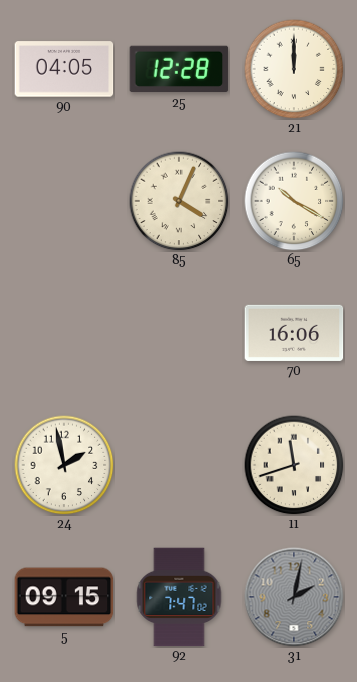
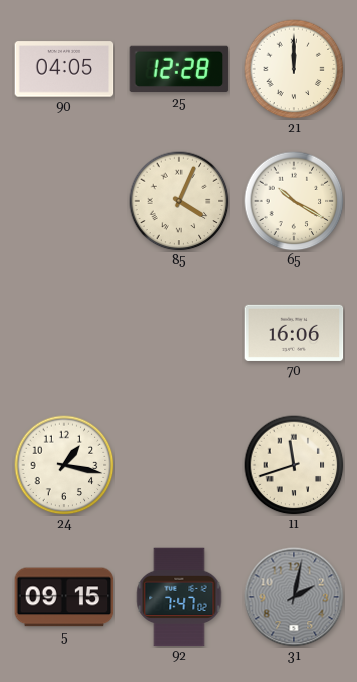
24: 1:58 -> 1:17 (64, 465)
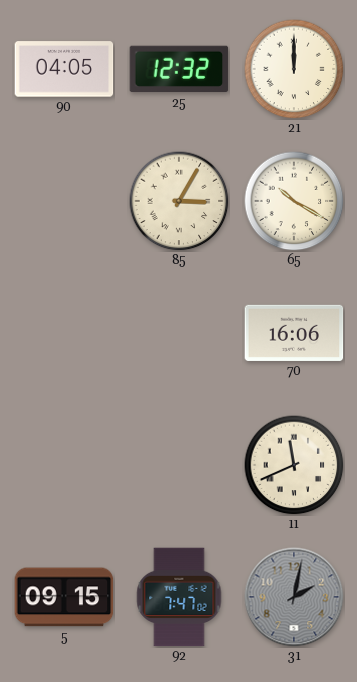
25: 12:28 -> 12:32 (179, 69)
85: 4:04 -> 3:05 (179, 201)
24: 1:17 -> none (64, 465)
11: 11:42 -> 11:41 (294, 465)
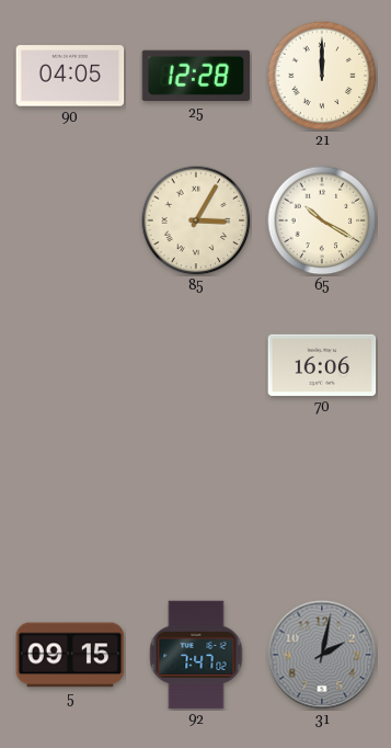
25: 12:32 -> 12:28 (196, 76)
11: 11:41 -> none (294, 465)
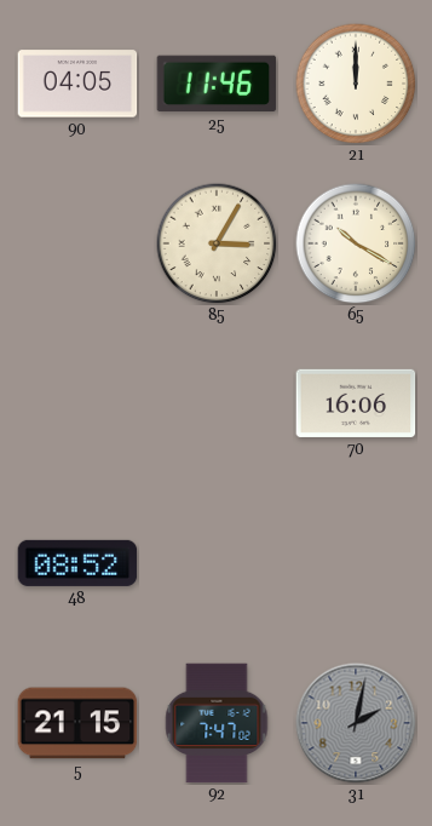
25: 12:28 -> 11:46 (217, 84)
48: none -> 08:52 (77, 563)
5: 09:15 -> 21:15 (77, 723)
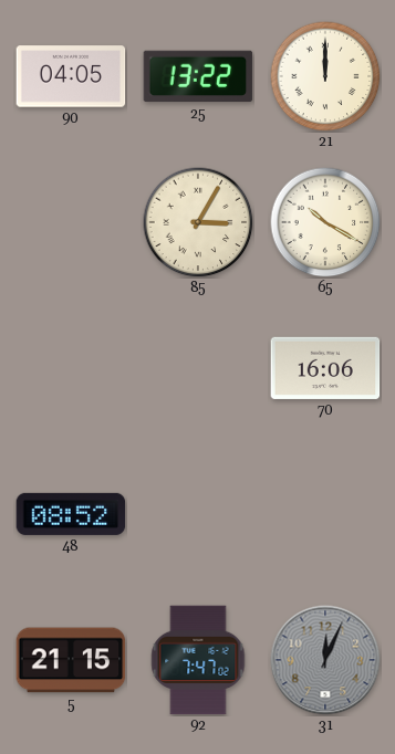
25: 11:46 -> 13:22 (198, 76)
31: 2:02 -> 12:04 (325, 660)
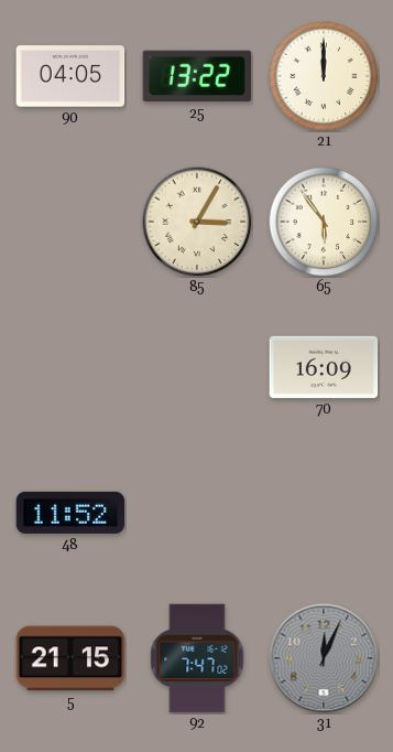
65: 10:20 -> 5:54 (324, 222)
70: 16:06 -> 16:09 (324, 367)
48: 08:52 -> 11:52 (70, 513)
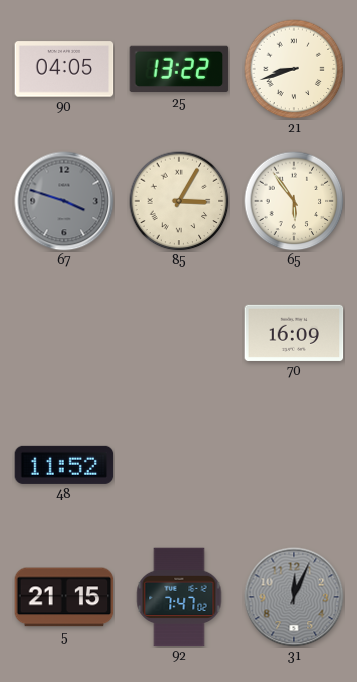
21: 12:00 -> 8:42 (294, 69)
67: none -> 3:48 (64, 201)
